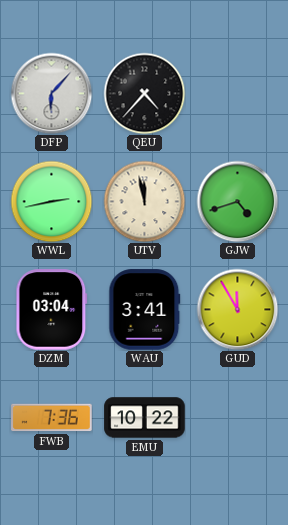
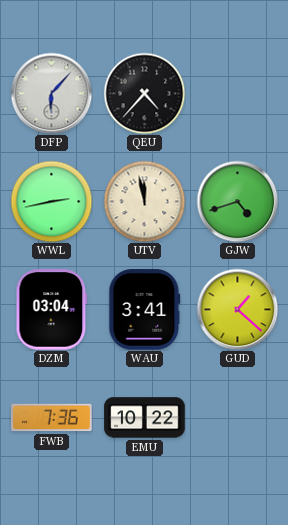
GUD: 11:55 -> 1:22 (237, 309)
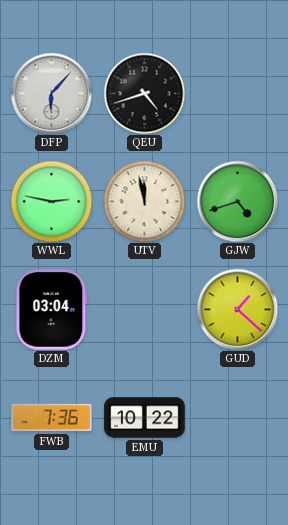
QEU: 4:37 -> 4:42 (144, 93)
WWL: 2:43 -> 2:47 (51, 201)
WAU: 3:41 -> none (145, 310)
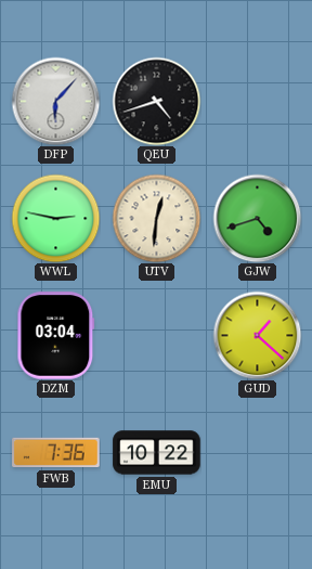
UTV: 11:58 -> 12:31 (156, 218)
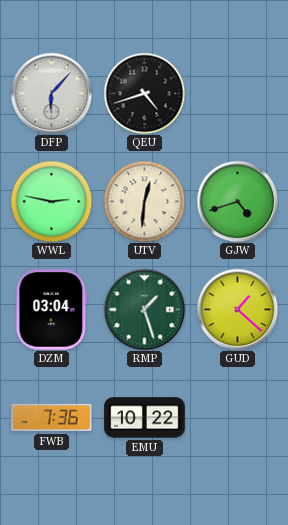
RMP: none -> 1:27 (144, 309)
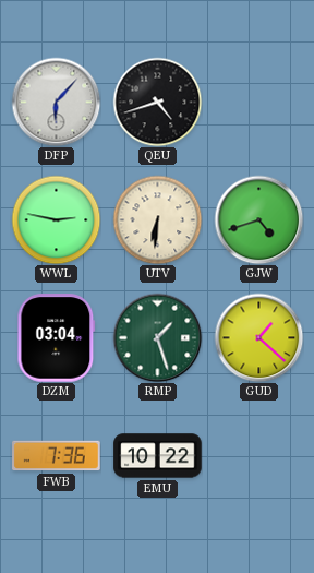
UTV: 12:31 -> 6:31 (157, 219)
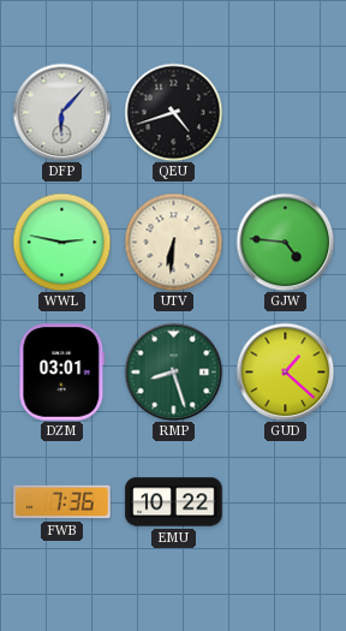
GJW: 4:42 -> 4:46 (285, 242)
DZM: 03:04 -> 03:01 (62, 373)
RMP: 1:27 -> 8:27 (173, 371)
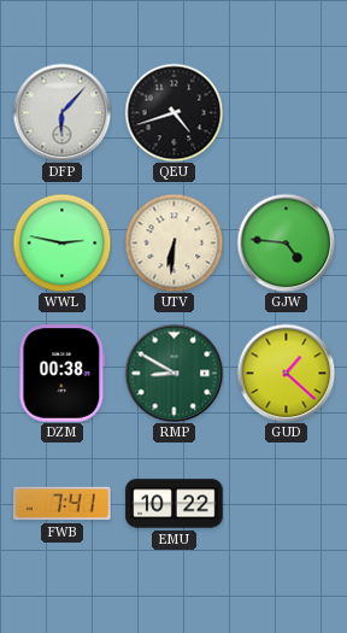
DZM: 03:01 -> 00:38 (63, 374)
RMP: 8:27 -> 8:50 (173, 373)
FWB: 7:36 -> 7:41 (63, 504)
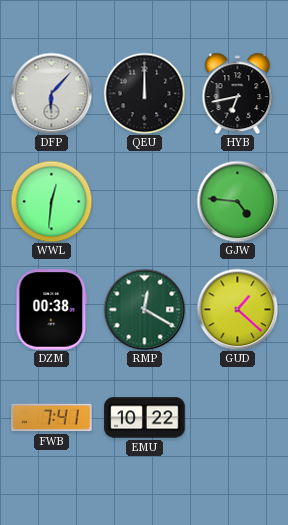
QEU: 4:42 -> 12:00 (144, 93)
HYB: none -> 6:43 (238, 93)
WWL: 2:47 -> 12:31 (51, 201)
UTV: 6:31 -> none (173, 242)
RMP: 8:50 -> 12:20 (144, 309)
